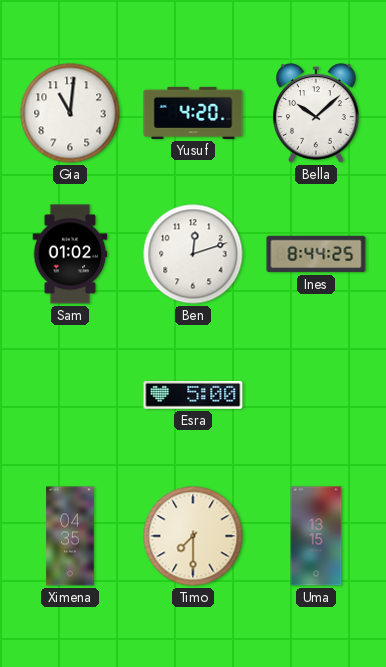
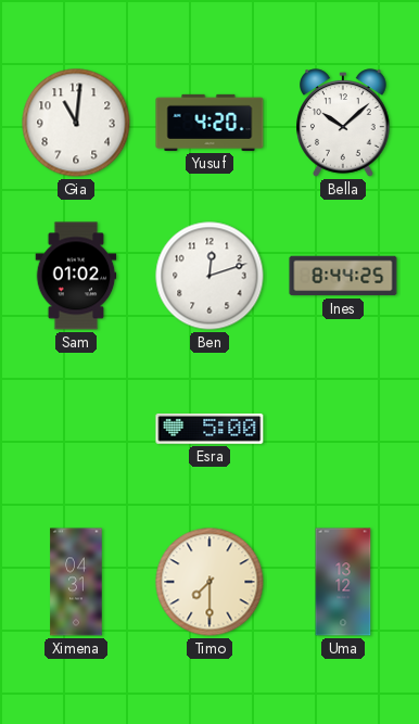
Ximena: 04:35 -> 04:31 (76, 582)
Uma: 13:15 -> 13:12 (343, 582)
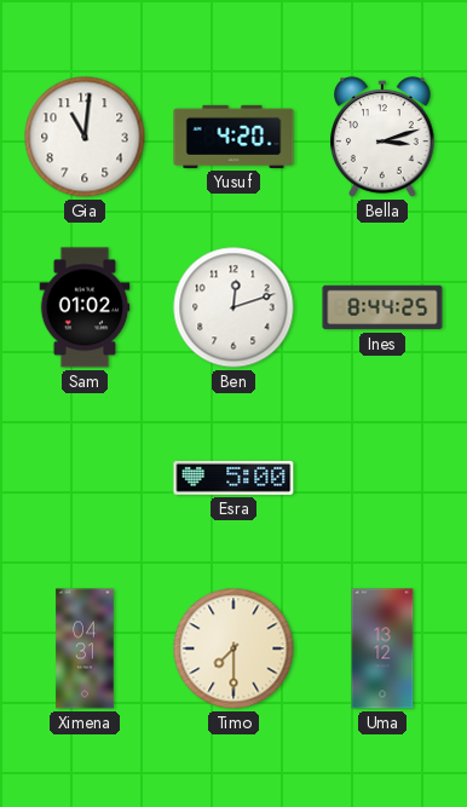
Bella: 10:08 -> 3:12 (382, 137)
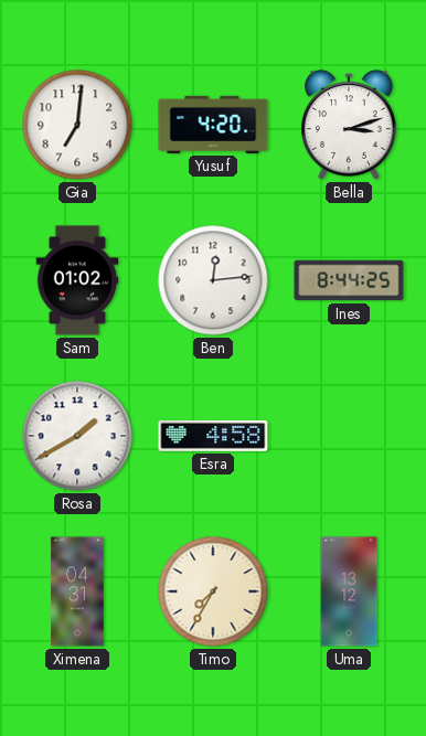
Gia: 11:01 -> 7:01 (77, 125)
Ben: 12:12 -> 12:14 (213, 280)
Rosa: none -> 1:40 (77, 436)
Esra: 5:00 -> 4:58 (213, 436)
Timo: 7:30 -> 7:35 (213, 591)
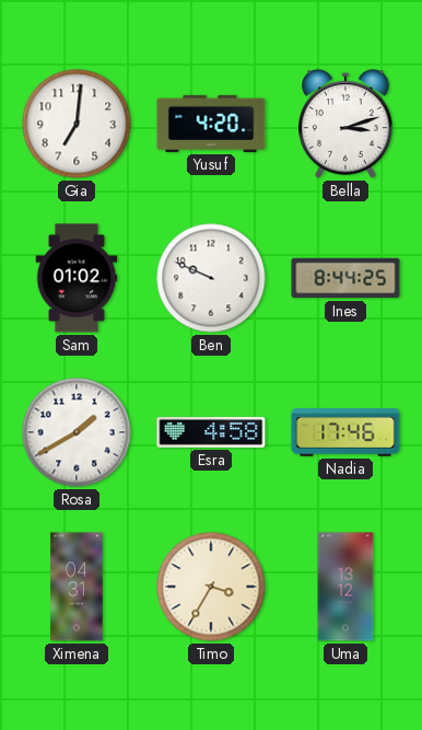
Ben: 12:14 -> 9:49 (211, 278)
Nadia: none -> 17:46 (345, 432)
Timo: 7:35 -> 3:35 (211, 587)
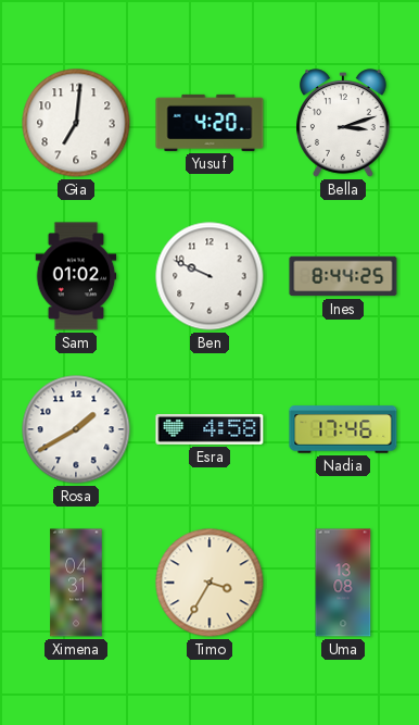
Uma: 13:12 -> 13:08 (343, 583)
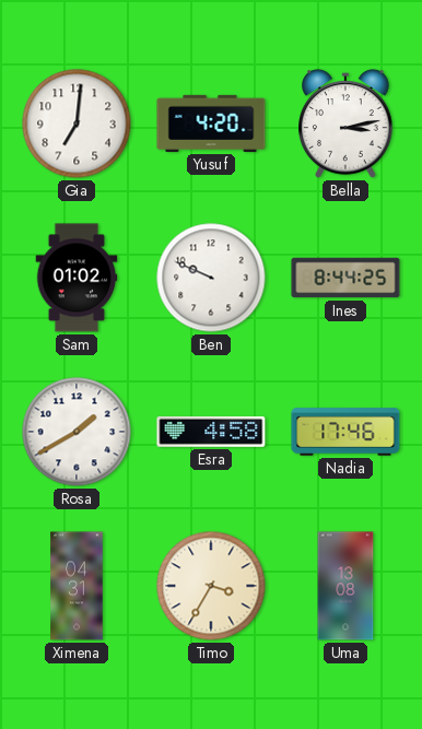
Bella: 3:12 -> 3:13 (345, 124)
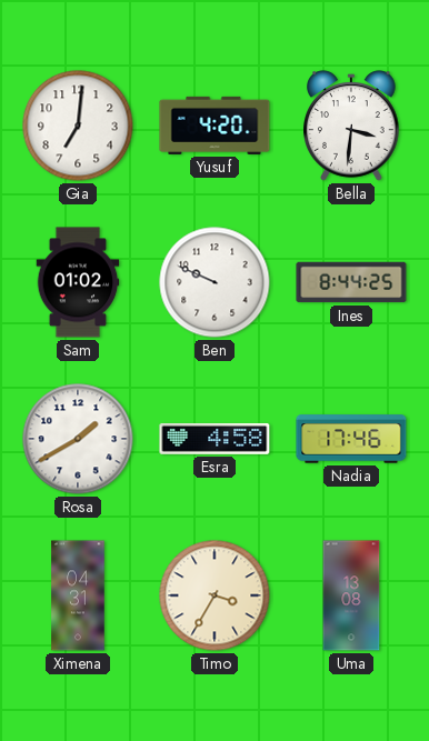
Bella: 3:13 -> 3:31 (351, 126)
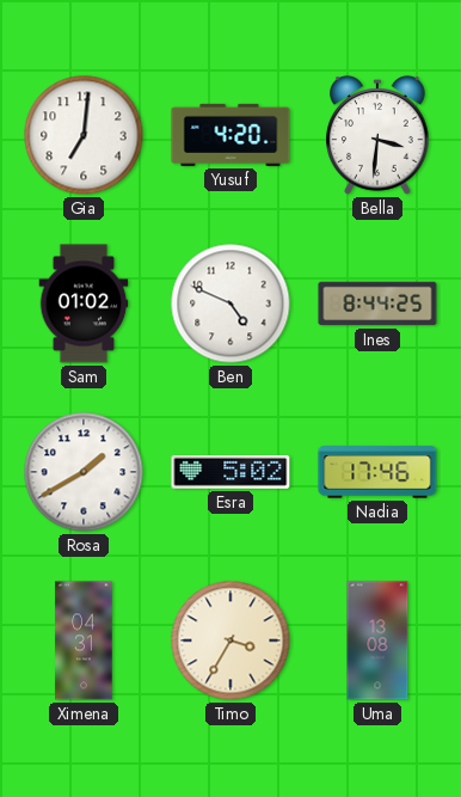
Ben: 9:49 -> 4:49 (230, 304)
Esra: 4:58 -> 5:02 (230, 472)
